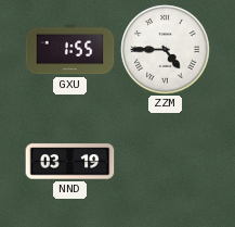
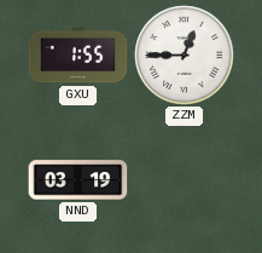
ZZM: 4:45 -> 12:45 (185, 56)
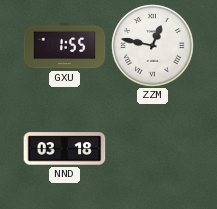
ZZM: 12:45 -> 12:47 (153, 46)
NND: 03:19 -> 03:18 (65, 149)
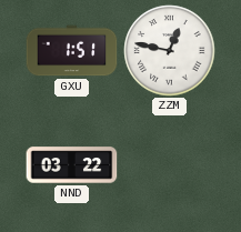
GXU: 1:55 -> 1:51 (72, 51)
NND: 03:18 -> 03:22 (72, 165)
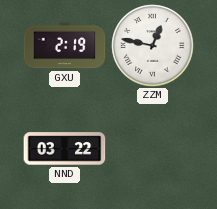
GXU: 1:51 -> 2:19 (65, 46)
